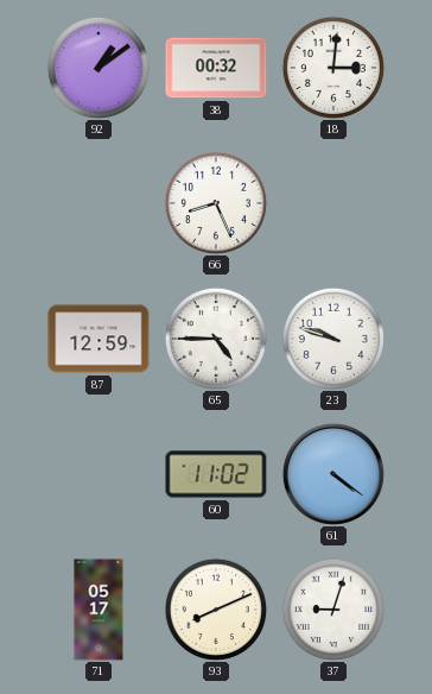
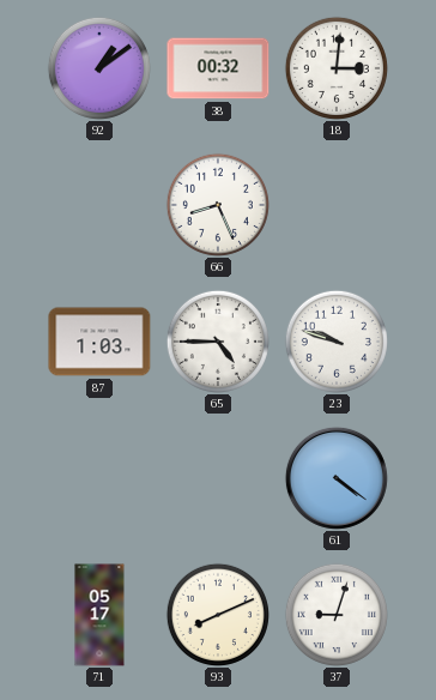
87: 12:59 -> 1:03 (99, 342)
60: 11:02 -> none (216, 474)
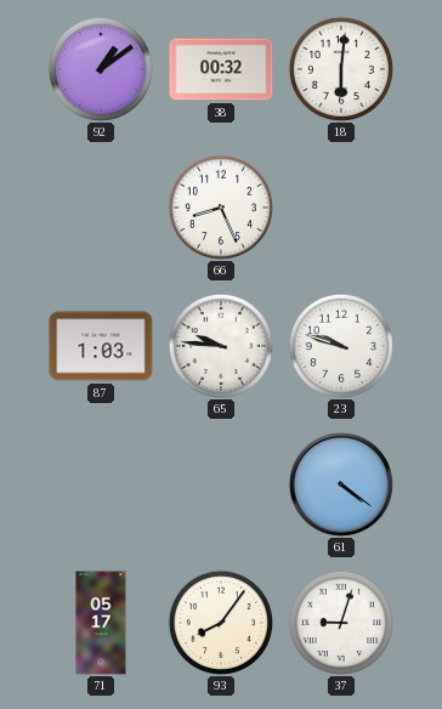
18: 3:01 -> 6:01 (341, 69)
65: 4:45 -> 9:46 (221, 346)
93: 8:11 -> 8:06 (221, 623)
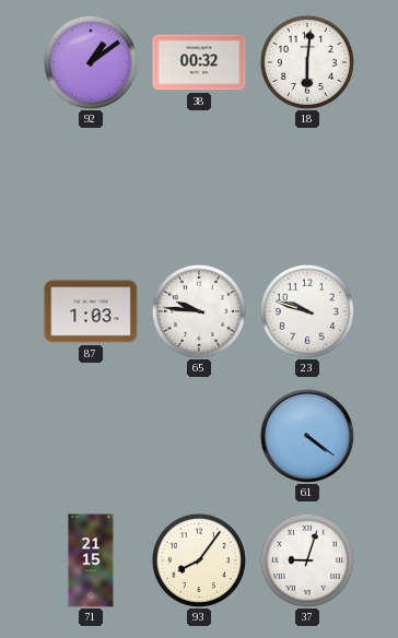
66: 8:26 -> none (221, 208)
71: 05:17 -> 21:15 (91, 560)
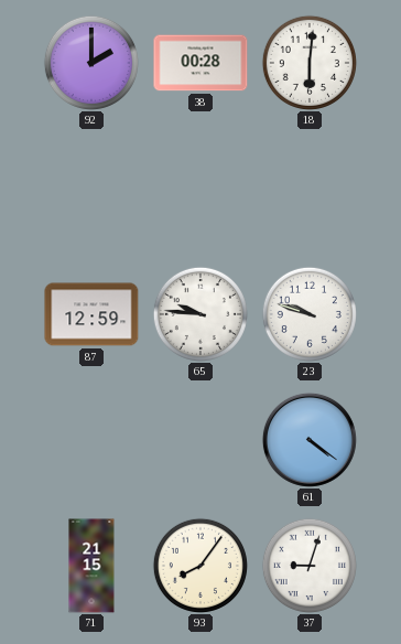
92: 1:09 -> 2:00 (91, 63)
38: 00:32 -> 00:28 (201, 63)
87: 1:03 -> 12:59 (91, 314)
